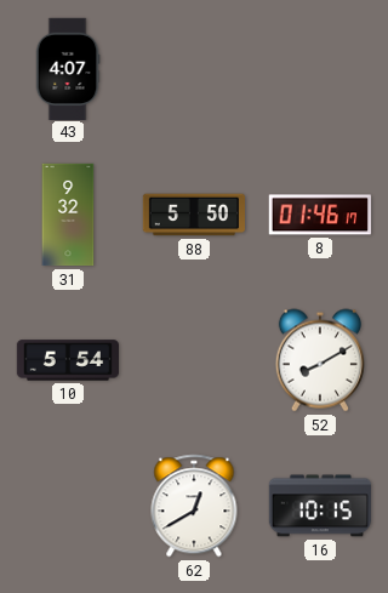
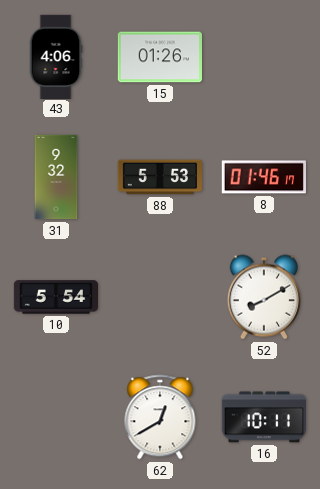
43: 4:07 -> 4:06 (56, 56)
15: none -> 01:26 (159, 57)
88: 5:50 -> 5:53 (159, 177)
16: 10:15 -> 10:11 (264, 417)
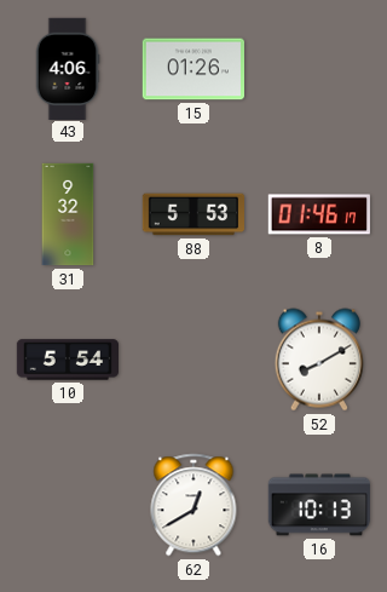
16: 10:11 -> 10:13 (319, 505)
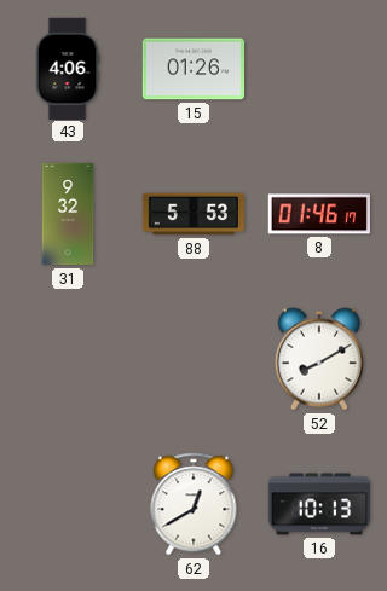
10: 5:54 -> none (68, 360)
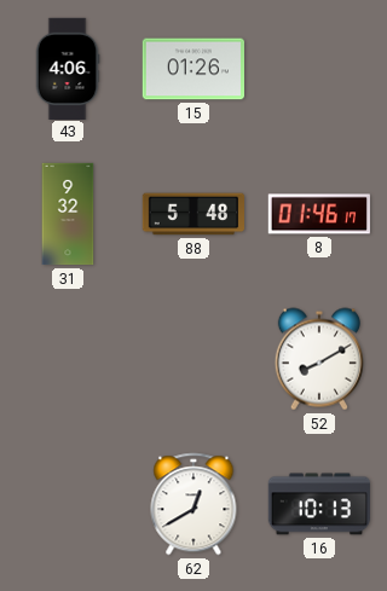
88: 5:53 -> 5:48 (192, 214)
